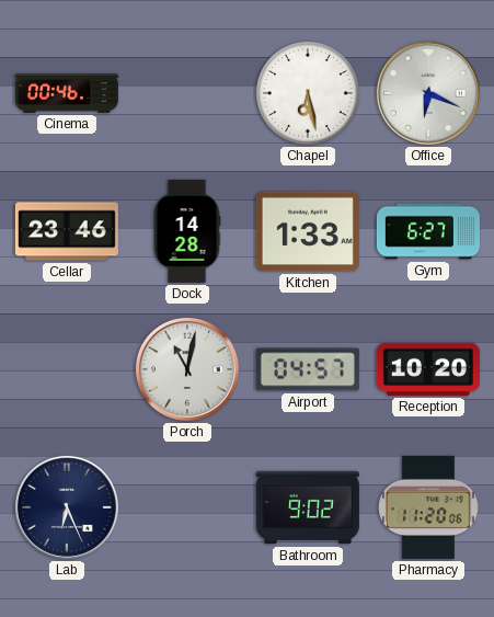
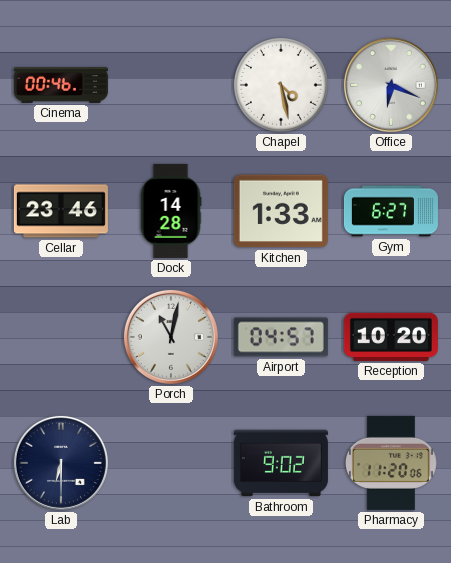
Chapel: 6:28 -> 4:28 (281, 85)
Lab: 6:26 -> 6:30 (61, 463)
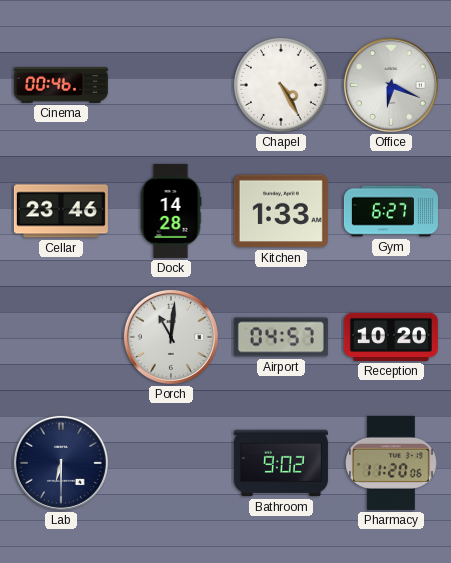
Chapel: 4:28 -> 4:25 (281, 85)
Porch: 11:02 -> 11:01 (171, 337)
